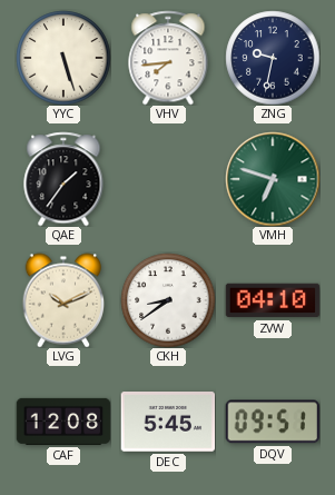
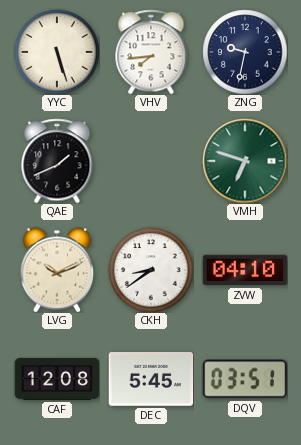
QAE: 1:36 -> 1:41 (57, 161)
DQV: 09:51 -> 03:51 (245, 379)
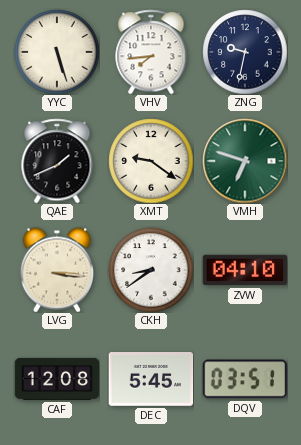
XMT: none -> 9:21 (151, 161)
LVG: 10:11 -> 3:16 (57, 270)
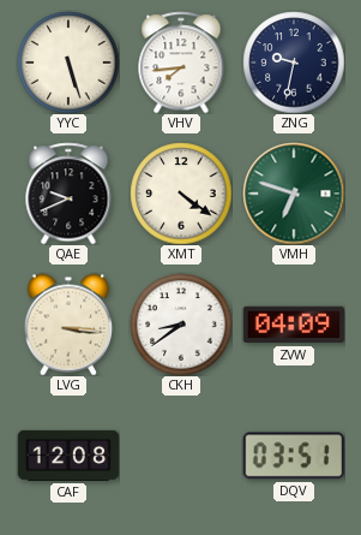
QAE: 1:41 -> 9:41 (68, 194)
XMT: 9:21 -> 4:21 (181, 194)
ZVW: 04:10 -> 04:09 (294, 325)
DEC: 5:45 -> none (151, 380)
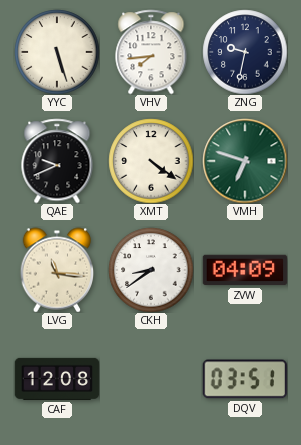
LVG: 3:16 -> 11:16 (57, 270)
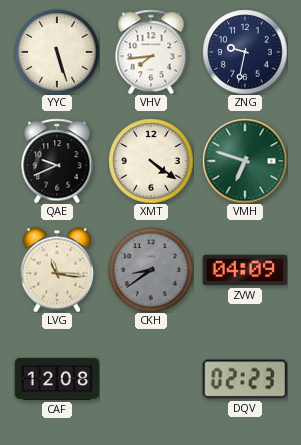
CKH dial: white -> grey (151, 270)
DQV: 03:51 -> 02:23 (245, 379)
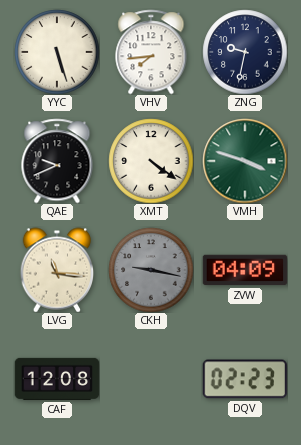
VMH: 6:48 -> 3:48 (245, 161)
CKH: 8:39 -> 9:17 (151, 270)
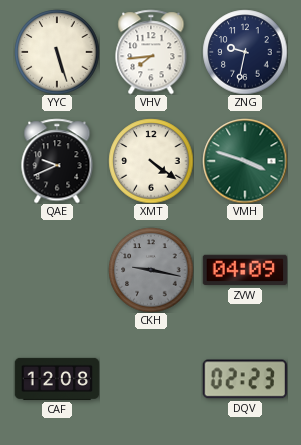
LVG: 11:16 -> none (57, 270)
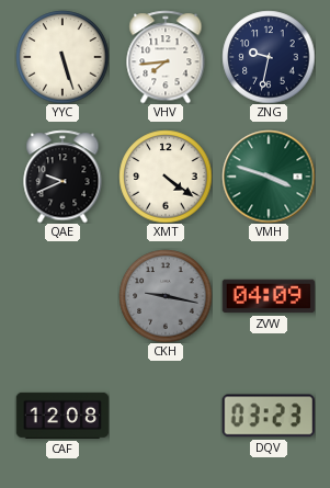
DQV: 02:23 -> 03:23 (269, 416)
